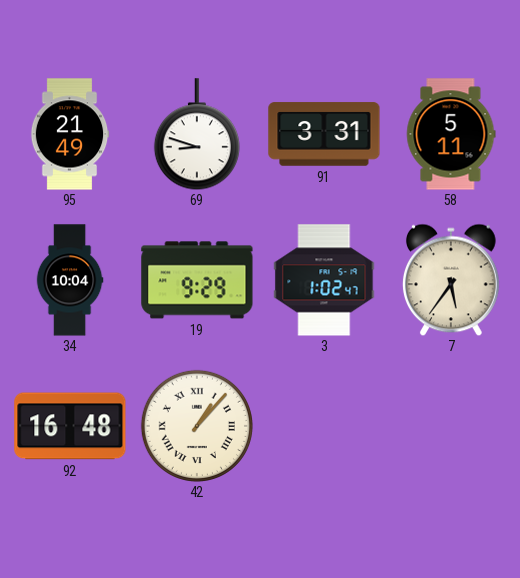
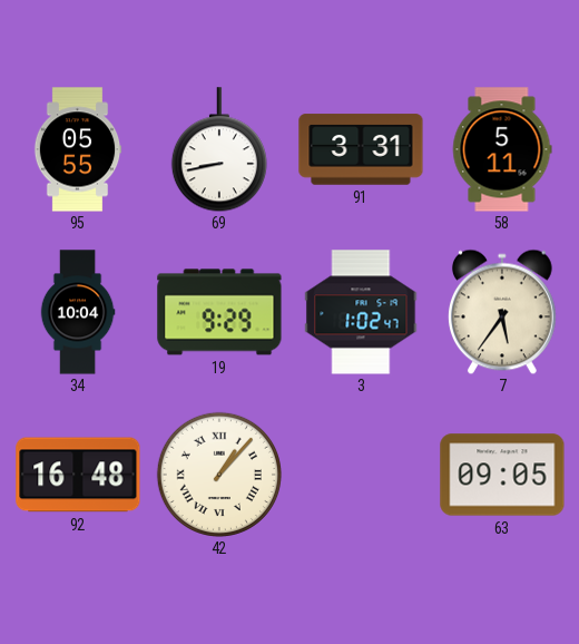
95: 21:49 -> 05:55 (78, 149)
69: 8:48 -> 8:43 (219, 149)
63: none -> 09:05 (502, 475)
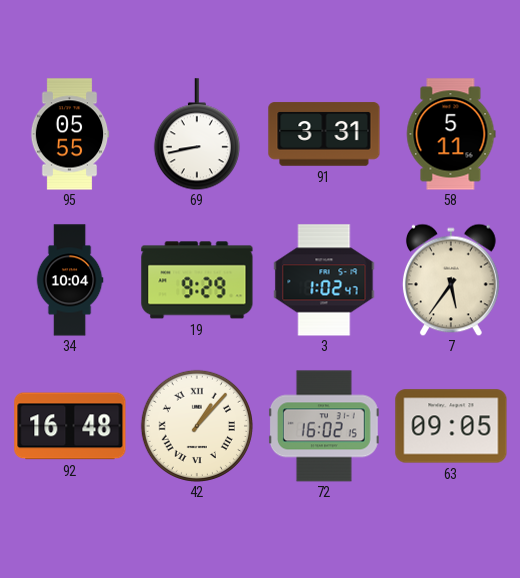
72: none -> 16:02 (324, 426)
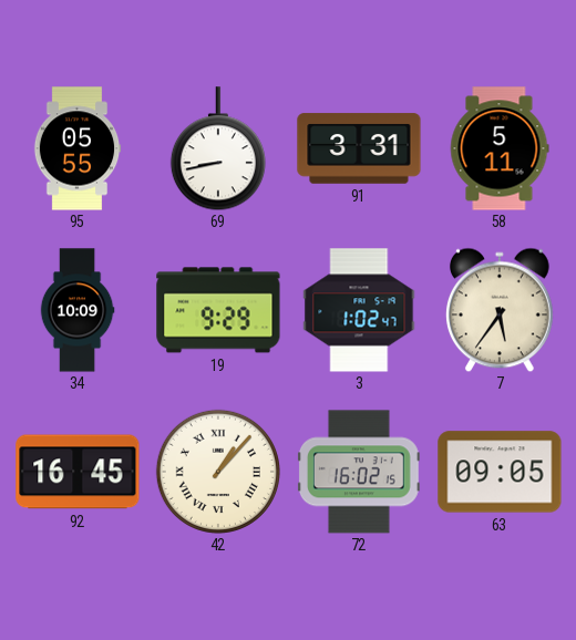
34: 10:04 -> 10:09 (78, 310)
92: 16:48 -> 16:45 (78, 472)
